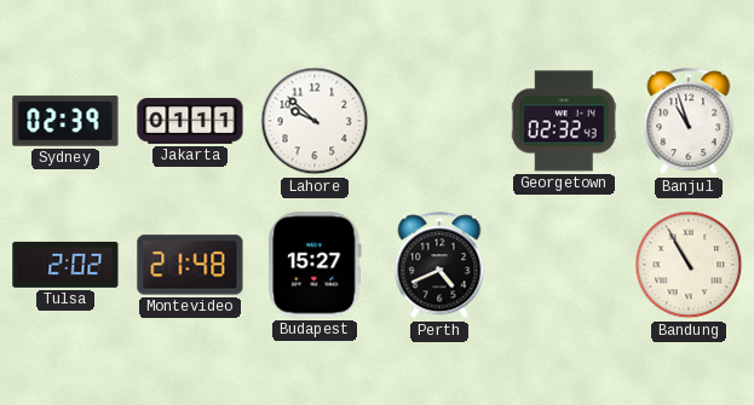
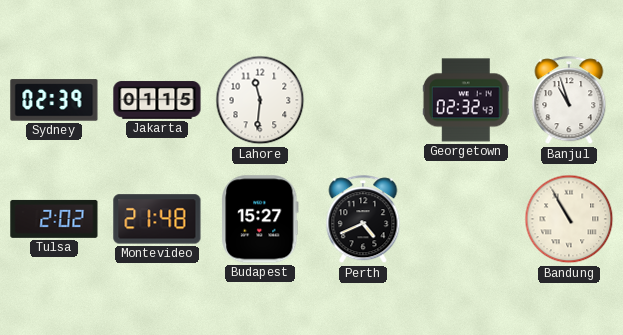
Jakarta: 01:11 -> 01:15 (157, 100)
Lahore: 9:52 -> 11:31 (260, 100)
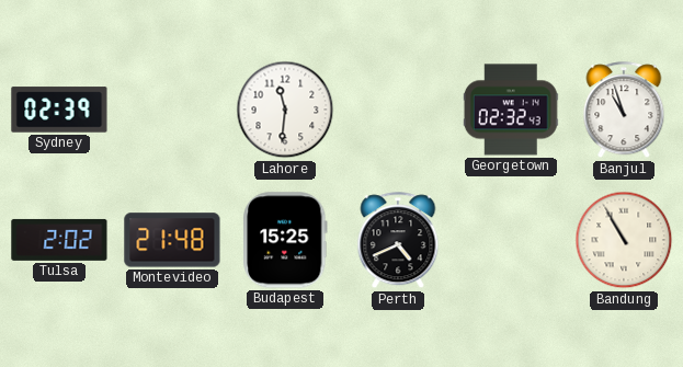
Jakarta: 01:15 -> none (157, 100)
Budapest: 15:27 -> 15:25 (285, 240)
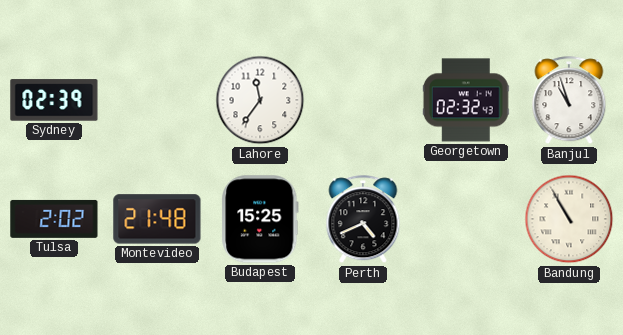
Lahore: 11:31 -> 11:36 (260, 100)
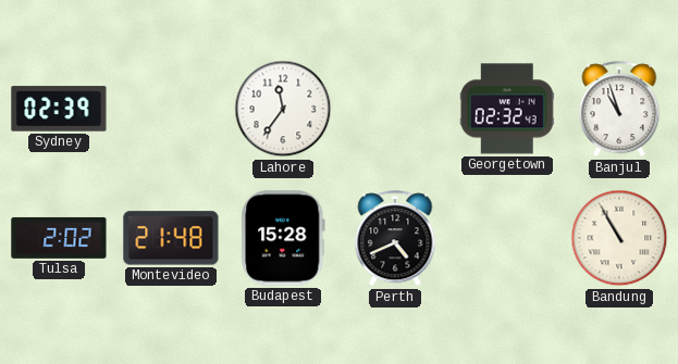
Budapest: 15:25 -> 15:28 (283, 238)
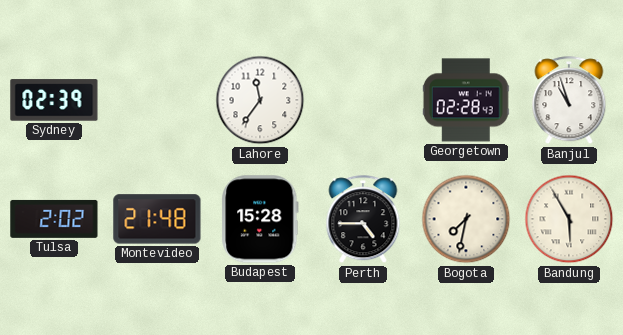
Georgetown: 02:32 -> 02:28 (466, 100)
Perth: 4:41 -> 4:45 (363, 220)
Bogota: none -> 7:32 (466, 219)
Bandung: 10:55 -> 5:55 (569, 219)
